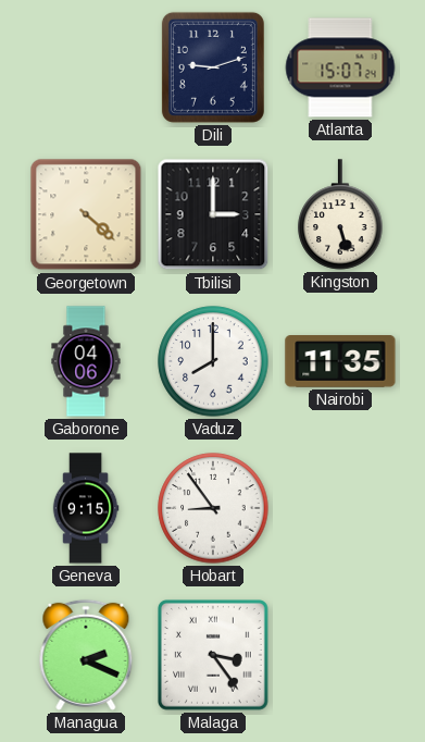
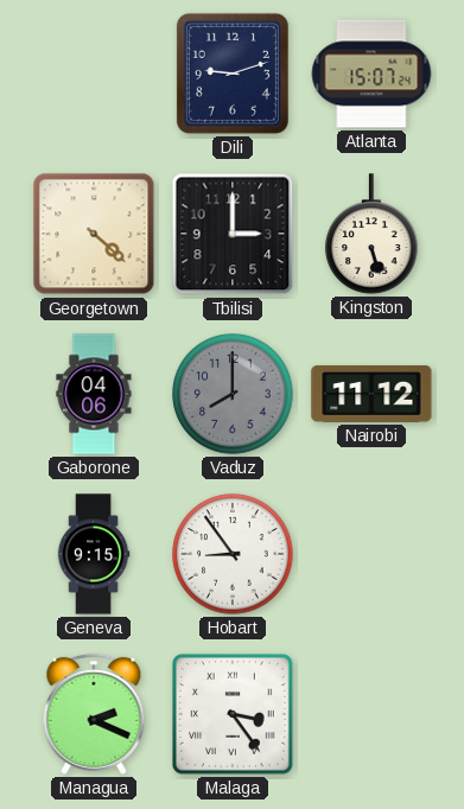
Vaduz dial: white -> grey (233, 394)
Nairobi: 11:35 -> 11:12 (371, 395)
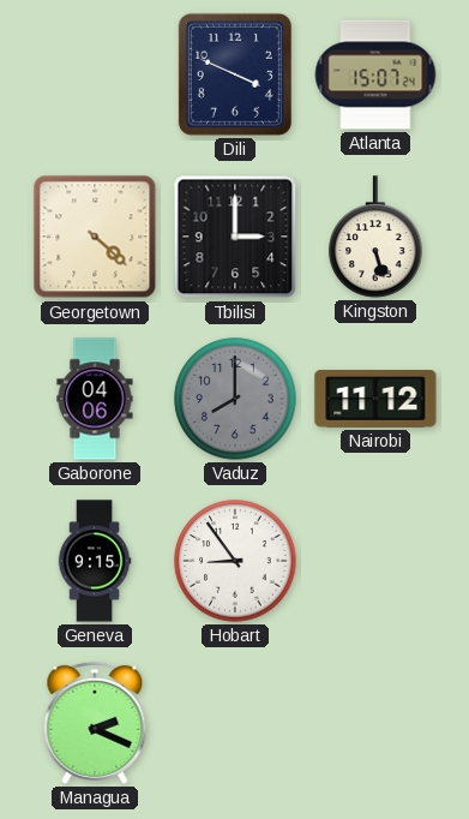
Dili: 9:12 -> 3:49 (235, 74)
Malaga: 3:24 -> none (234, 715)
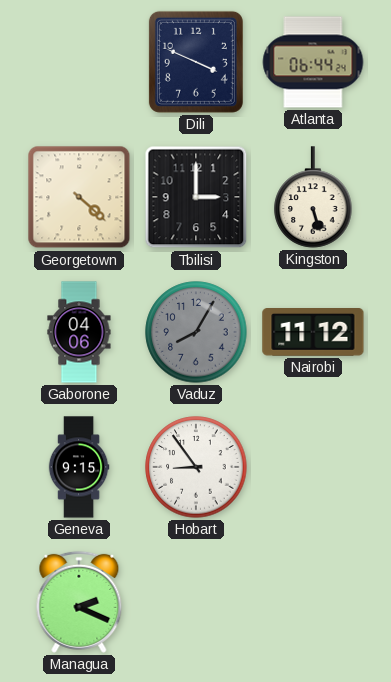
Atlanta: 15:07 -> 06:44 (313, 62)
Vaduz: 8:00 -> 8:05 (196, 332)
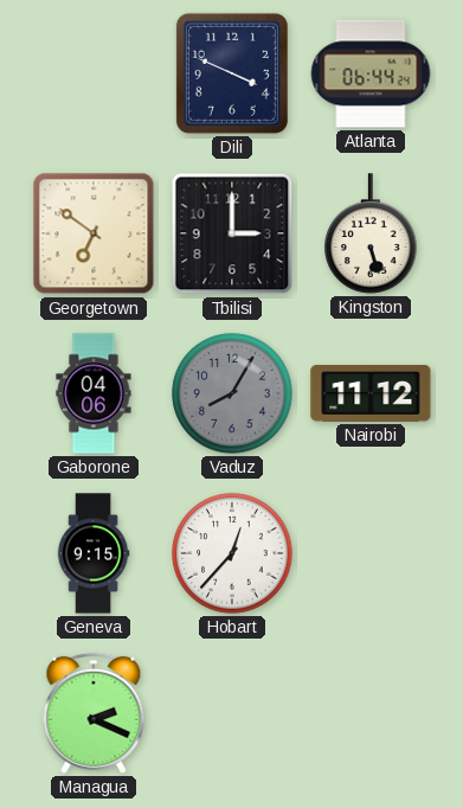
Georgetown: 4:22 -> 6:51 (94, 233)
Hobart: 8:54 -> 12:37 (232, 553)
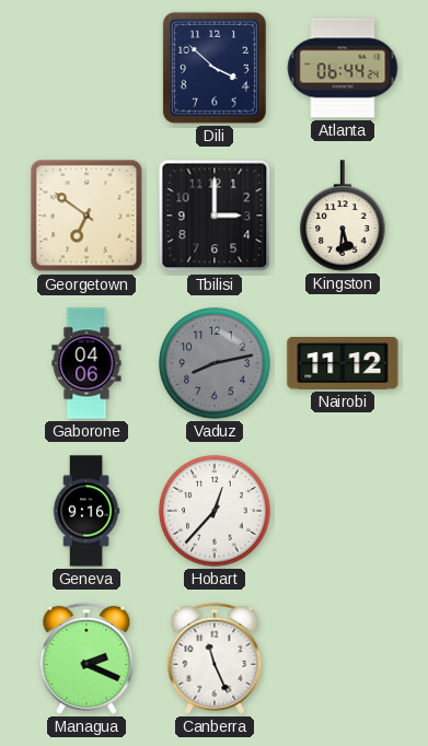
Dili: 3:49 -> 3:52 (215, 68)
Kingston: 5:27 -> 5:31 (343, 215)
Vaduz: 8:05 -> 8:13 (215, 363)
Geneva: 9:15 -> 9:16 (86, 511)
Canberra: none -> 11:26 (215, 658)
